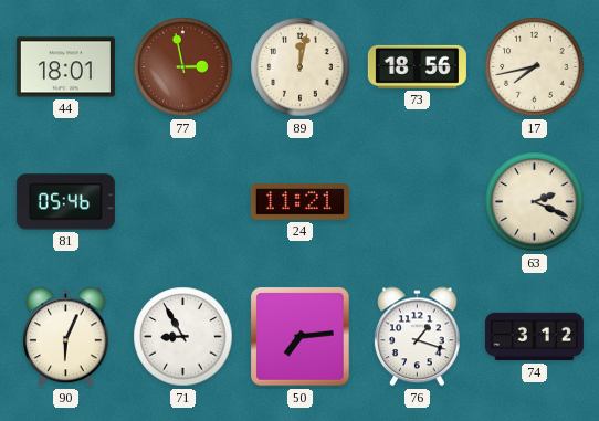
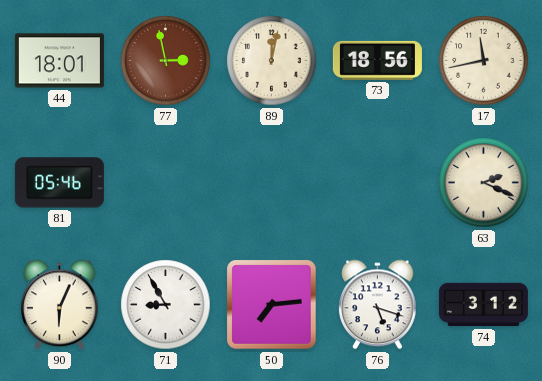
17: 7:43 -> 11:43 (484, 61)
24: 11:21 -> none (299, 202)
76: 1:18 -> 5:18 (378, 305)
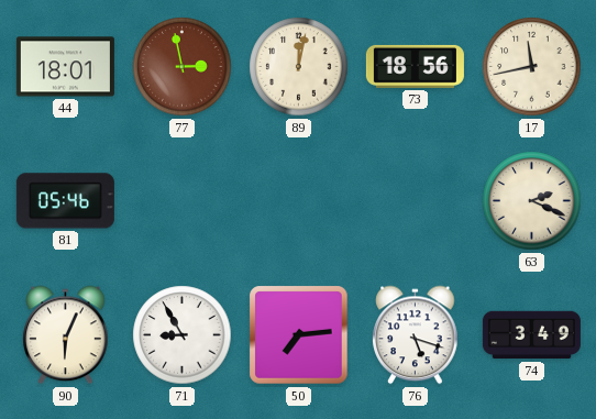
74: 3:12 -> 3:49 (531, 335)
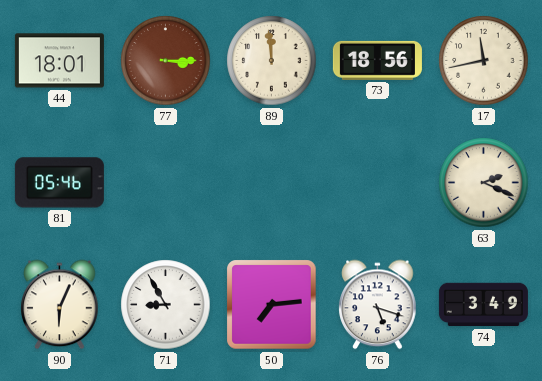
77: 2:58 -> 3:15 (166, 61)
89: 12:02 -> 11:59 (272, 61)
